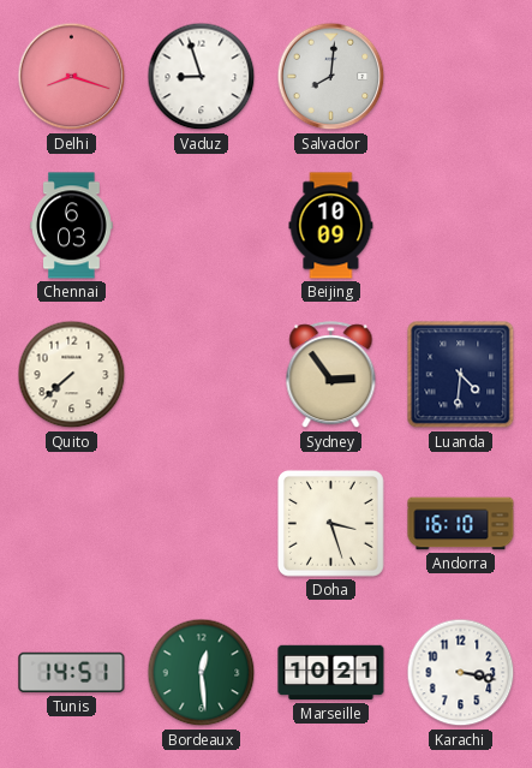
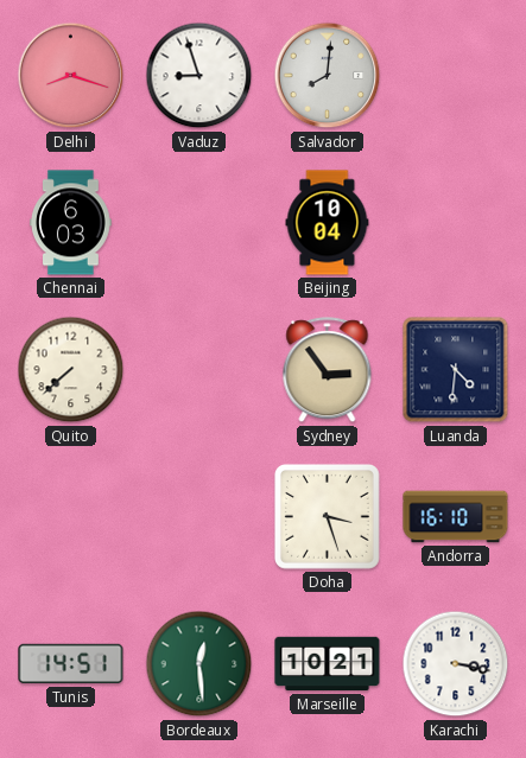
Beijing: 10:09 -> 10:04 (328, 223)
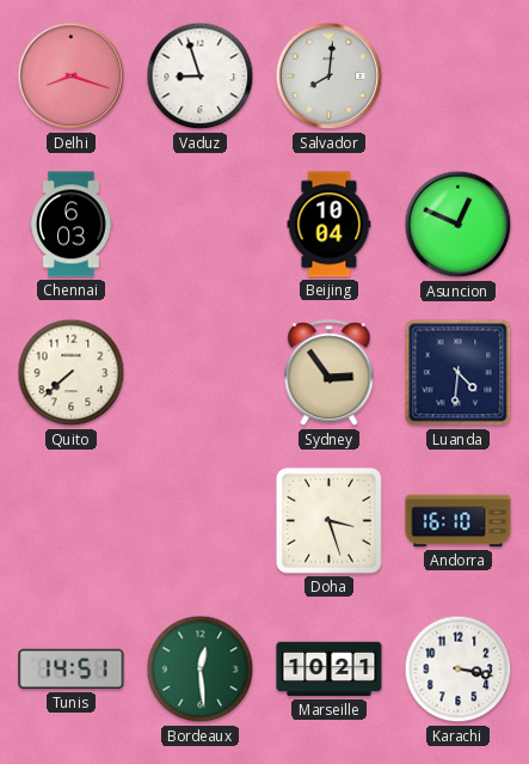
Asuncion: none -> 12:49 (459, 225)
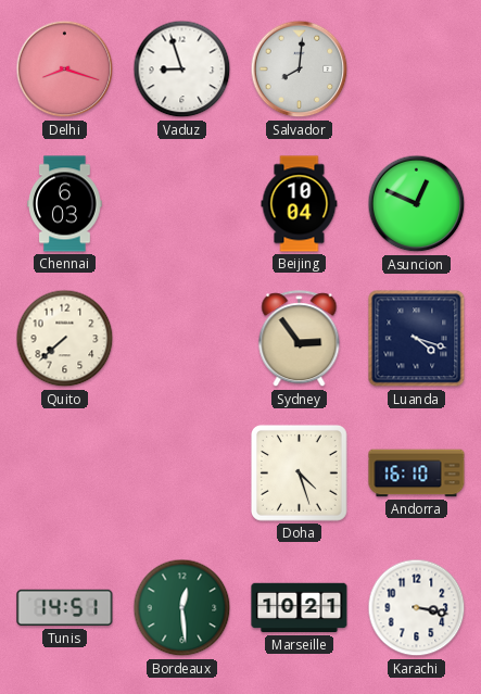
Luanda: 4:31 -> 4:18 (417, 339)
Doha: 3:27 -> 4:27 (299, 472)
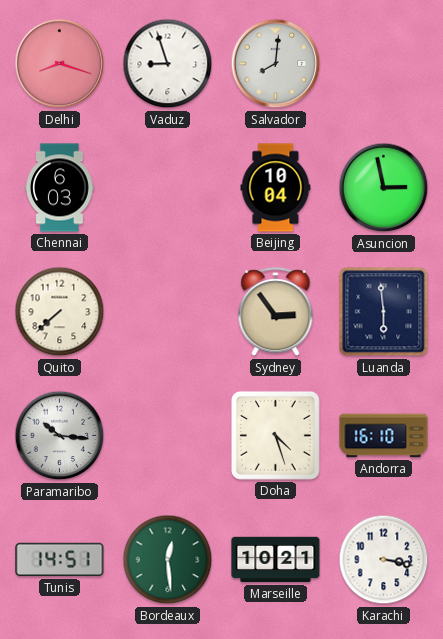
Asuncion: 12:49 -> 2:58 (384, 188)
Luanda: 4:18 -> 5:59 (384, 312)
Paramaribo: none -> 10:16 (60, 436)
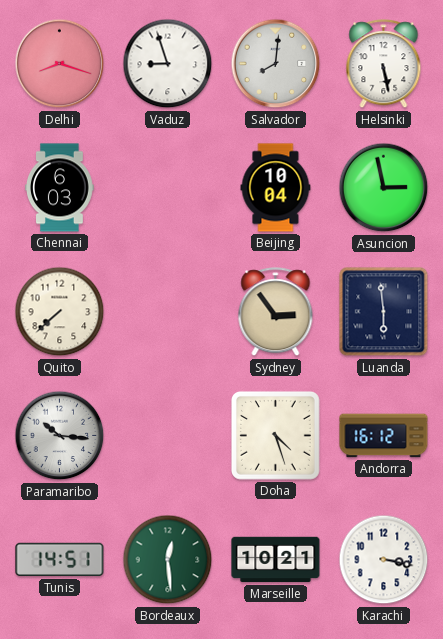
Helsinki: none -> 5:28 (384, 64)
Andorra: 16:10 -> 16:12 (384, 436)
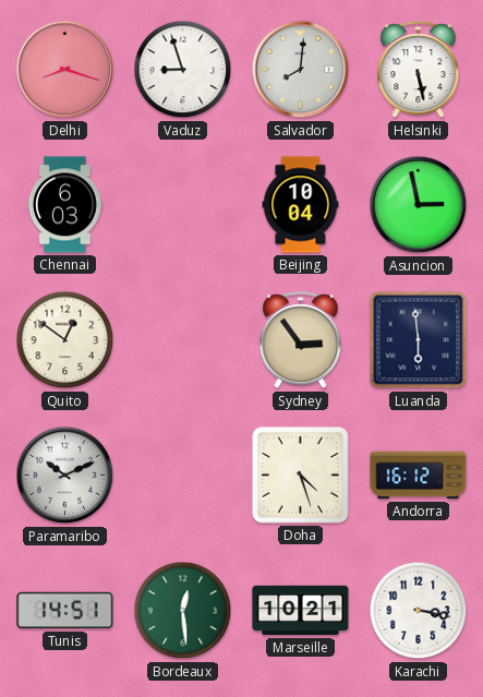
Quito: 7:38 -> 12:51 (65, 340)
Paramaribo: 10:16 -> 10:11 (65, 476)
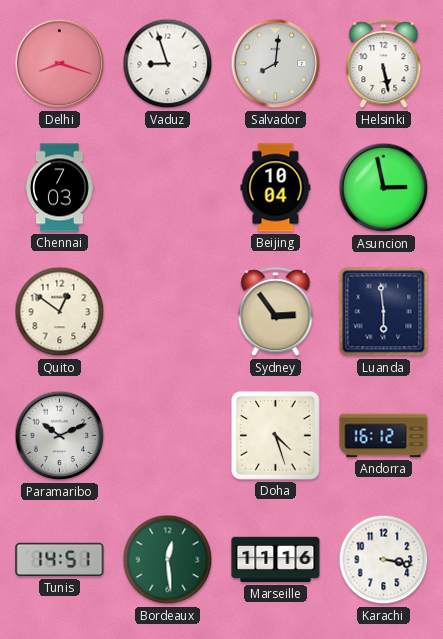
Chennai: 6:03 -> 7:03 (60, 188)
Marseille: 10:21 -> 11:16 (276, 560)
